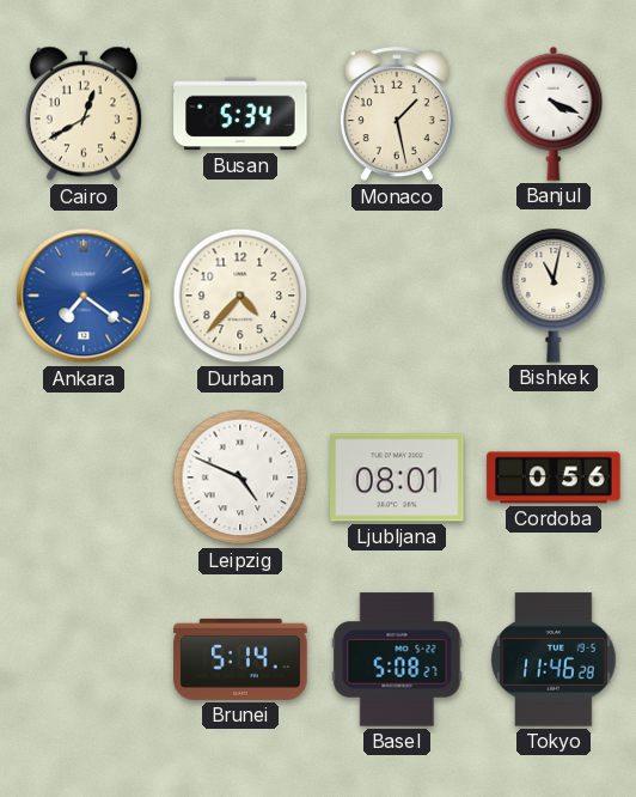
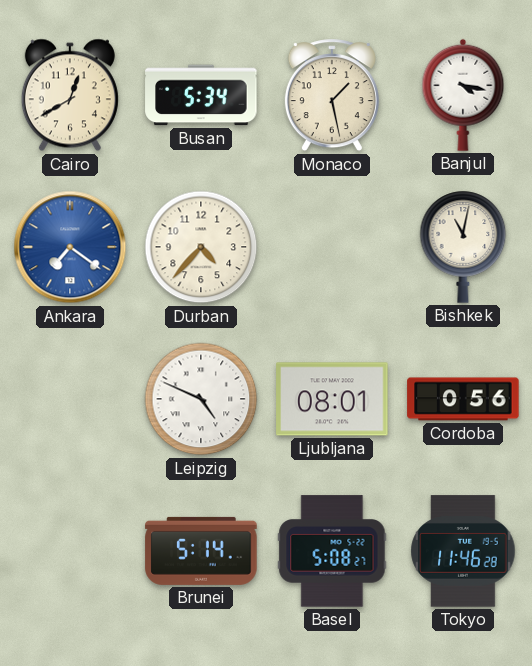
Banjul: 4:19 -> 4:17 (463, 95)
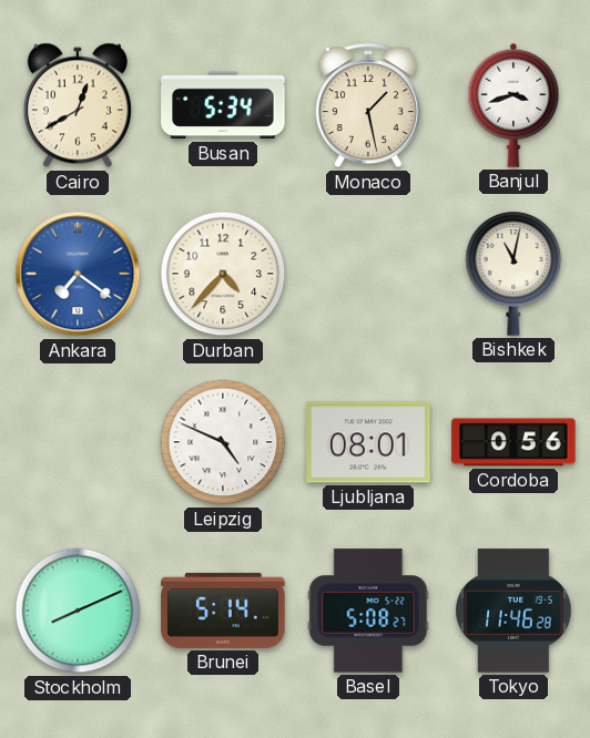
Banjul: 4:17 -> 3:42 (513, 105)
Stockholm: none -> 8:11 (78, 611)
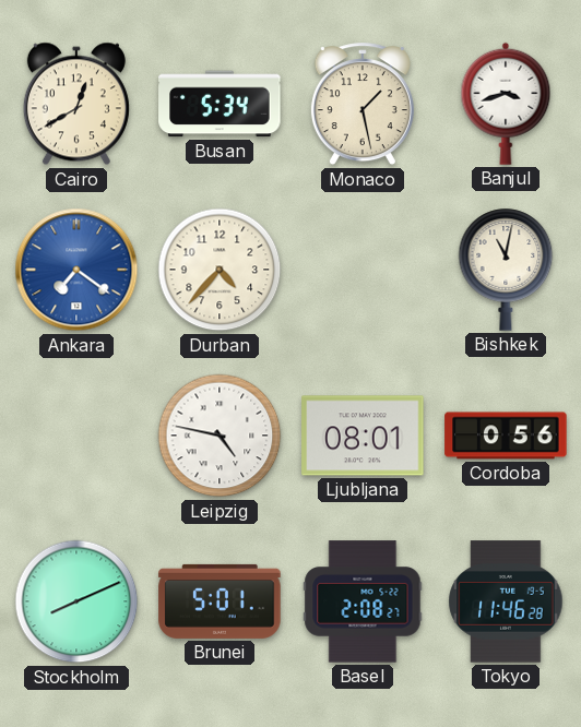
Leipzig: 4:49 -> 4:47 (220, 436)
Brunei: 5:14 -> 5:01 (220, 601)
Basel: 5:08 -> 2:08 (363, 601)
